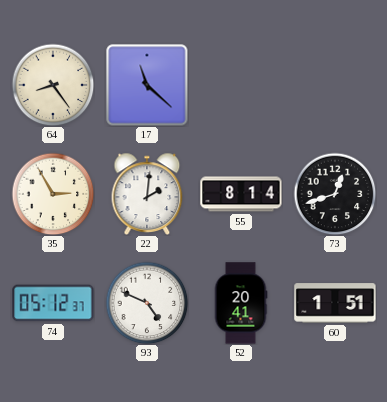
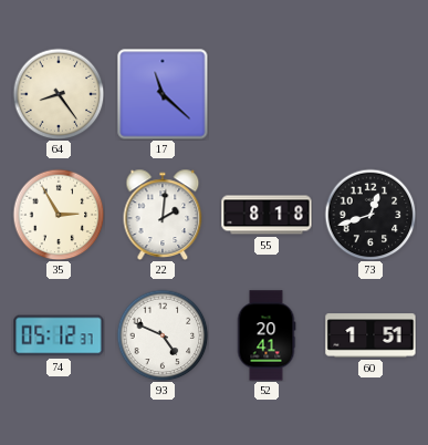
55: 8:14 -> 8:18 (267, 215)
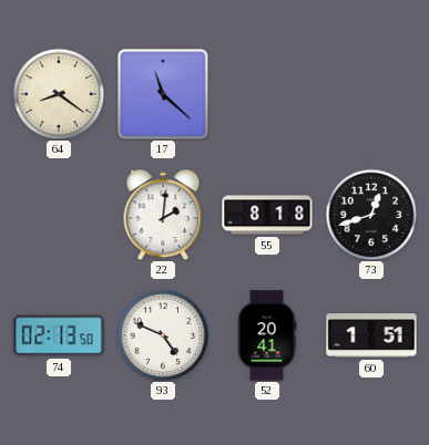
64: 8:24 -> 8:21 (59, 94)
35: 2:55 -> none (59, 215)
74: 05:12 -> 02:13 (59, 335)
